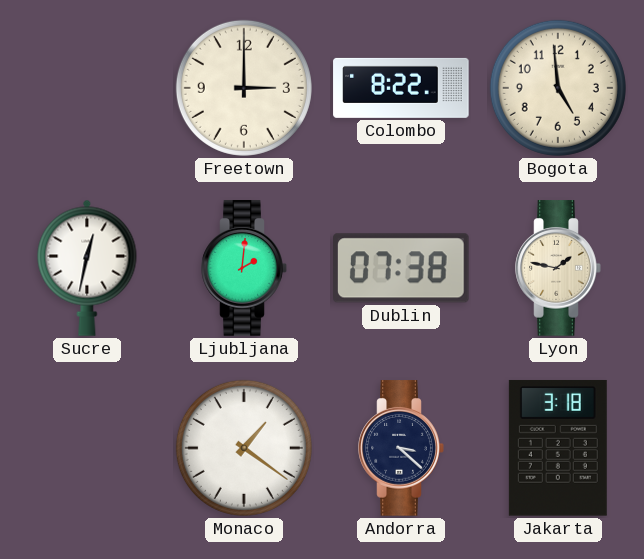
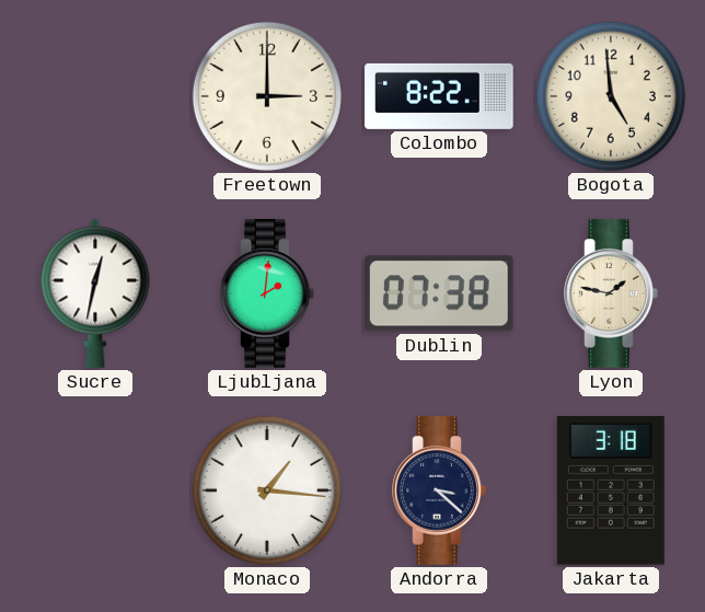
Monaco: 1:21 -> 1:16 (267, 490)
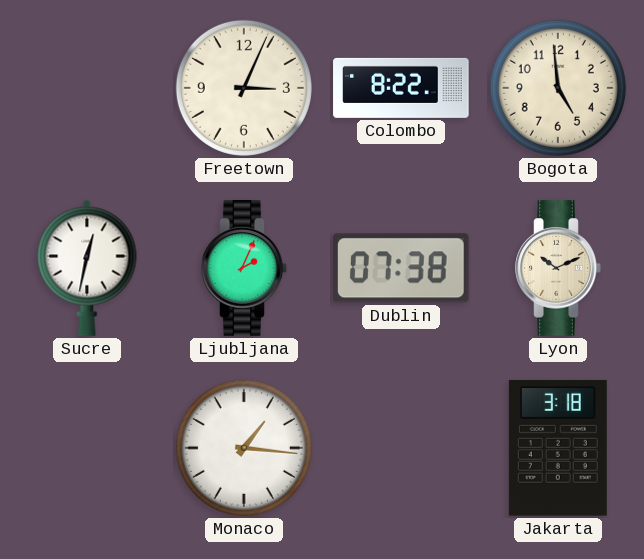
Freetown: 3:00 -> 3:04 (244, 88)
Ljubljana: 2:01 -> 2:04 (244, 268)
Lyon: 1:47 -> 10:11 (558, 268)
Andorra: 3:22 -> none (439, 490)
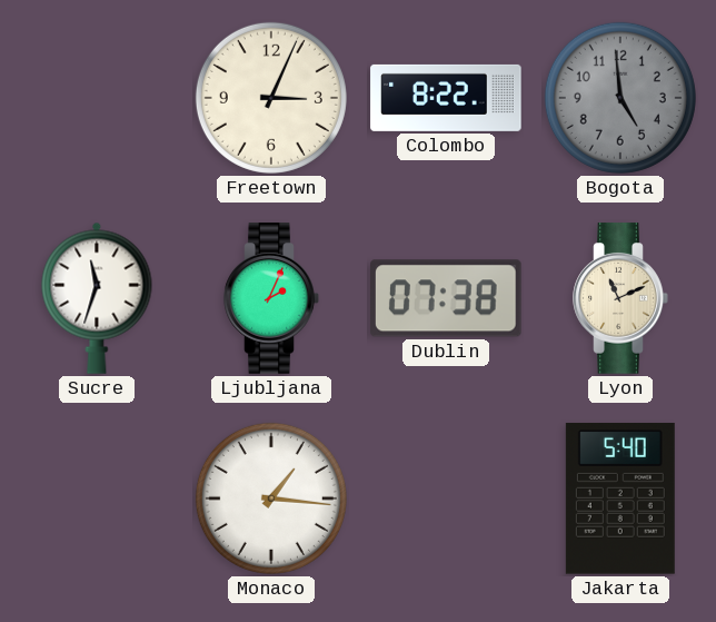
Bogota dial: cream -> grey (620, 98)
Sucre: 12:32 -> 11:33 (97, 298)
Lyon: 10:11 -> 11:11 (620, 298)
Jakarta: 3:18 -> 5:40 (620, 498)
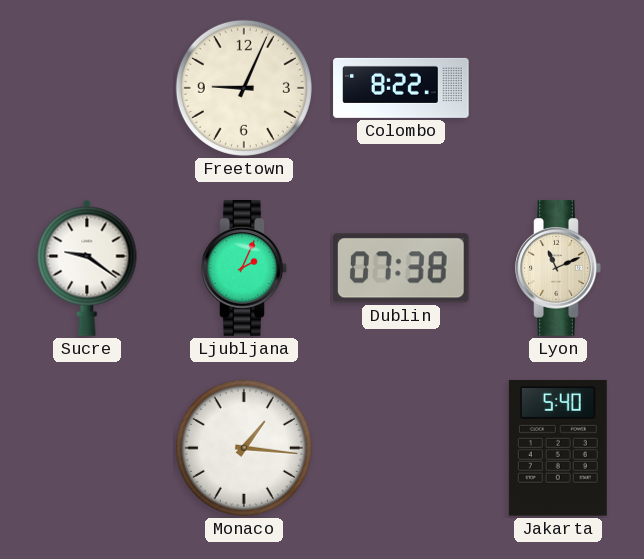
Freetown: 3:04 -> 9:04 (244, 88)
Bogota: 4:59 -> none (620, 98)
Sucre: 11:33 -> 9:21 (87, 268)
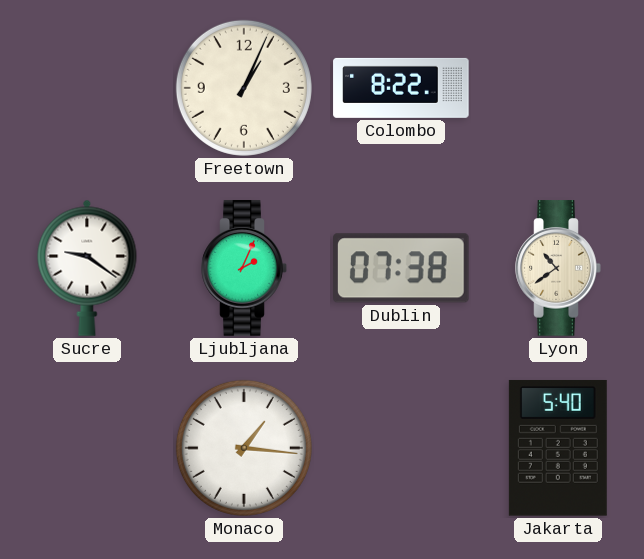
Freetown: 9:04 -> 1:04 (244, 88)
Lyon: 11:11 -> 10:39 (558, 268)
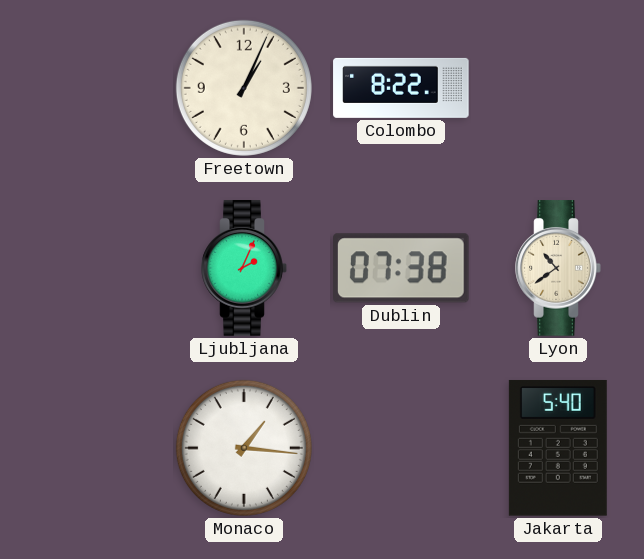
Sucre: 9:21 -> none (87, 268)
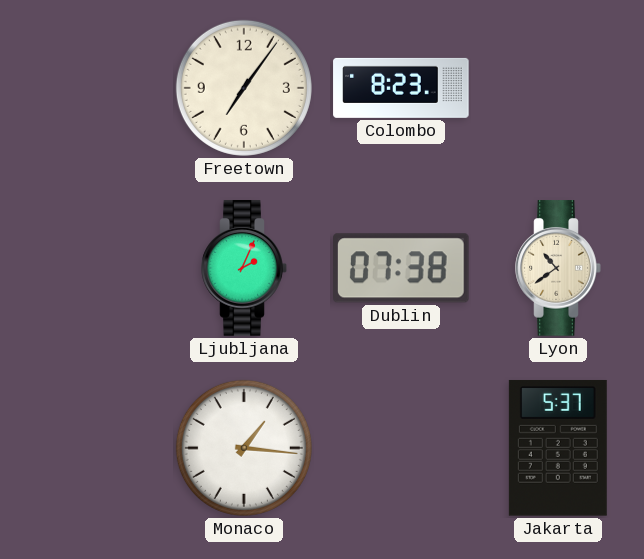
Freetown: 1:04 -> 7:06 (244, 88)
Colombo: 8:22 -> 8:23 (401, 88)
Jakarta: 5:40 -> 5:37 (558, 448)
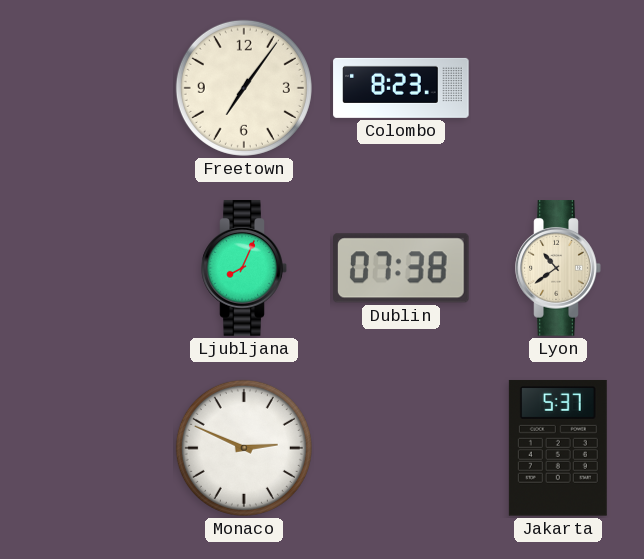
Ljubljana: 2:04 -> 8:04 (244, 268)
Monaco: 1:16 -> 2:49 (244, 448)
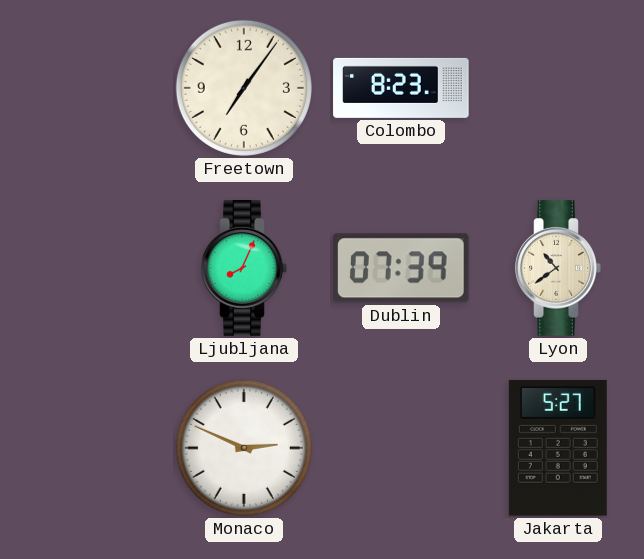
Dublin: 07:38 -> 07:39 (402, 268)
Jakarta: 5:37 -> 5:27 (558, 448)
